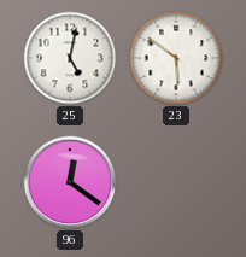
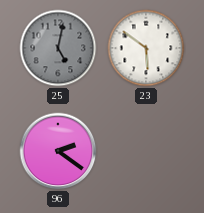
25 dial: white -> grey (58, 48)
96: 12:21 -> 2:21 (58, 151)
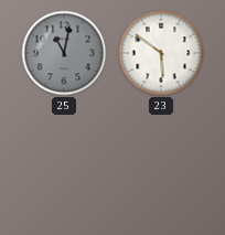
25: 5:02 -> 11:02 (64, 53)
96: 2:21 -> none (58, 151)
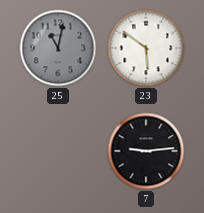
7: none -> 9:14 (146, 151)
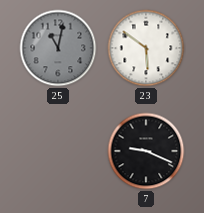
7: 9:14 -> 9:19 (146, 151)
